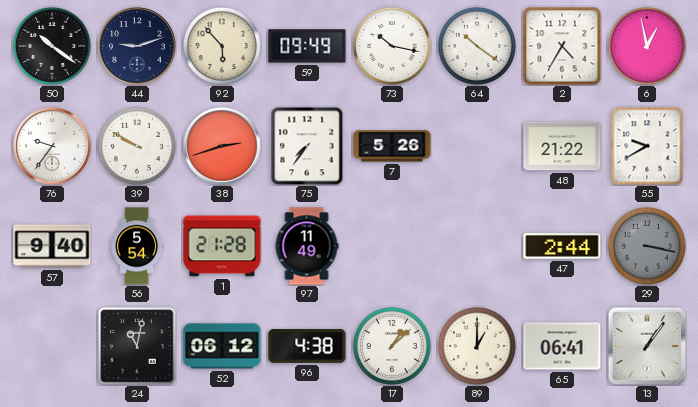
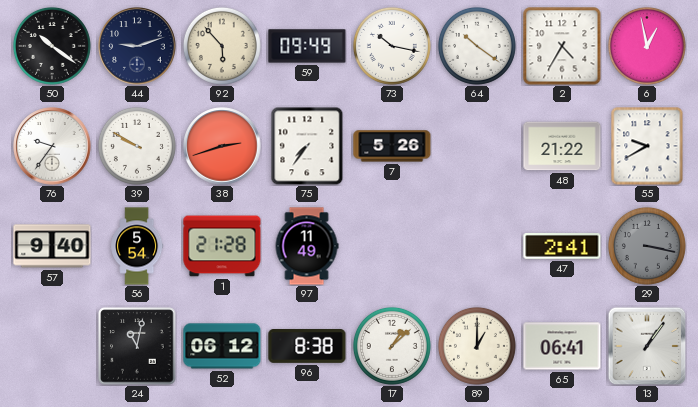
47: 2:44 -> 2:41 (562, 247)
96: 4:38 -> 8:38 (307, 347)
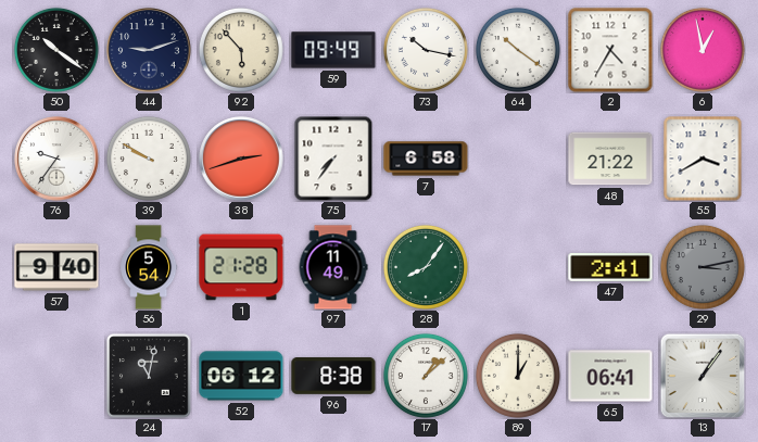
7: 5:26 -> 6:58 (426, 159)
55: 9:40 -> 3:40 (703, 159)
28: none -> 8:06 (426, 267)
29: 3:17 -> 3:13 (703, 267)
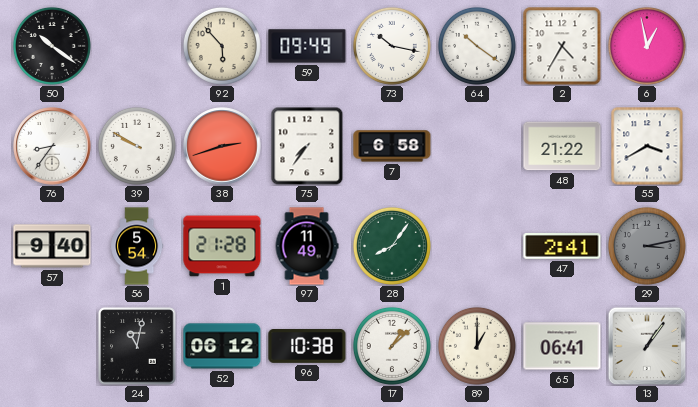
44: 9:12 -> none (149, 50)
76: 9:36 -> 8:36 (52, 146)
96: 8:38 -> 10:38 (307, 347)
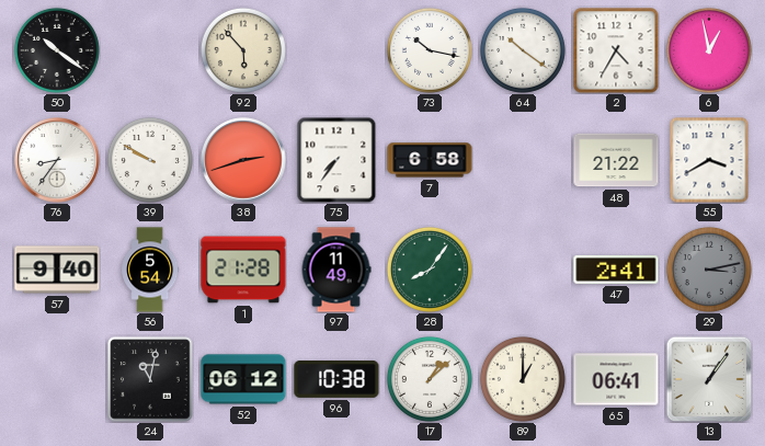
59: 09:49 -> none (307, 46)
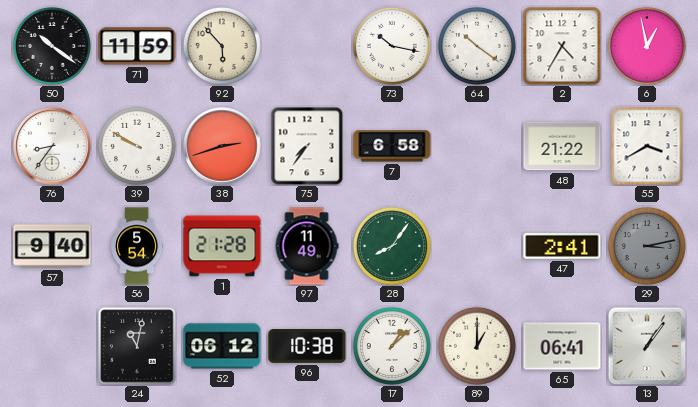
71: none -> 11:59 (137, 46)
